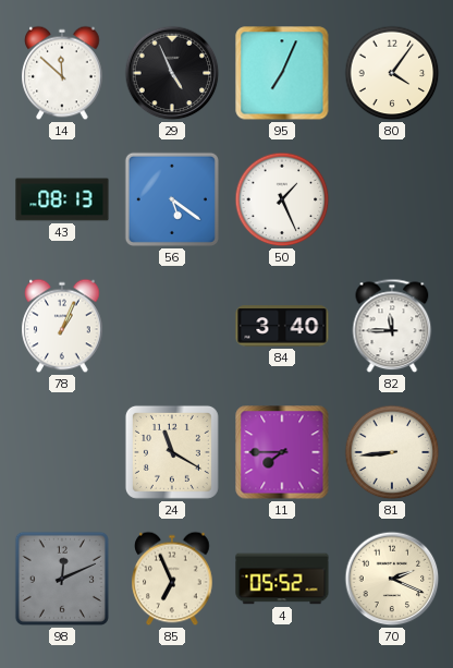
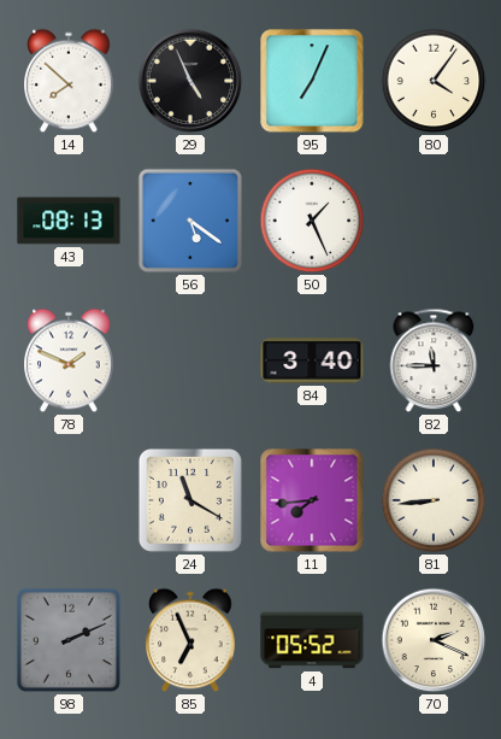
14: 11:52 -> 7:52 (69, 81)
78: 1:04 -> 1:49 (69, 360)
11: 7:45 -> 7:44 (312, 500)
98: 12:11 -> 2:11 (69, 640)
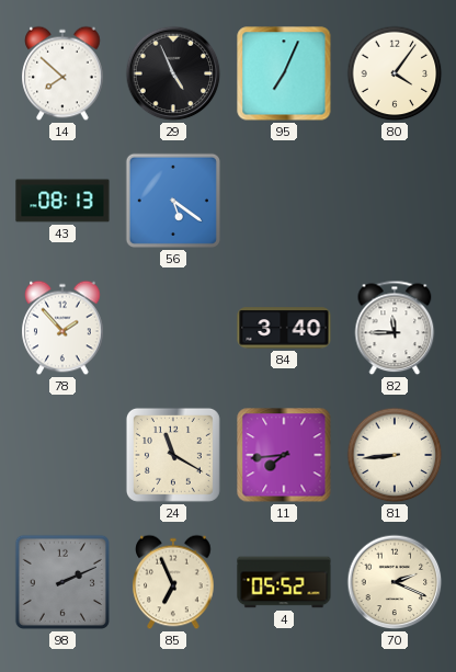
50: 1:26 -> none (312, 221)
78: 1:49 -> 1:53 (62, 328)
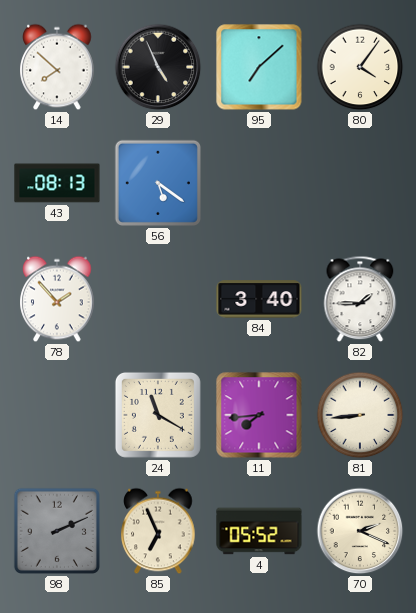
95: 7:04 -> 7:08 (259, 67)
82: 11:45 -> 1:45 (360, 299)
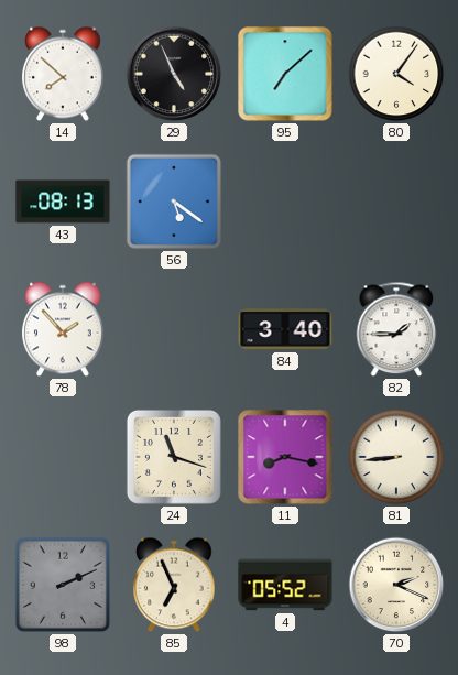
24: 11:20 -> 11:18 (174, 457)
11: 7:44 -> 8:17 (285, 457)
